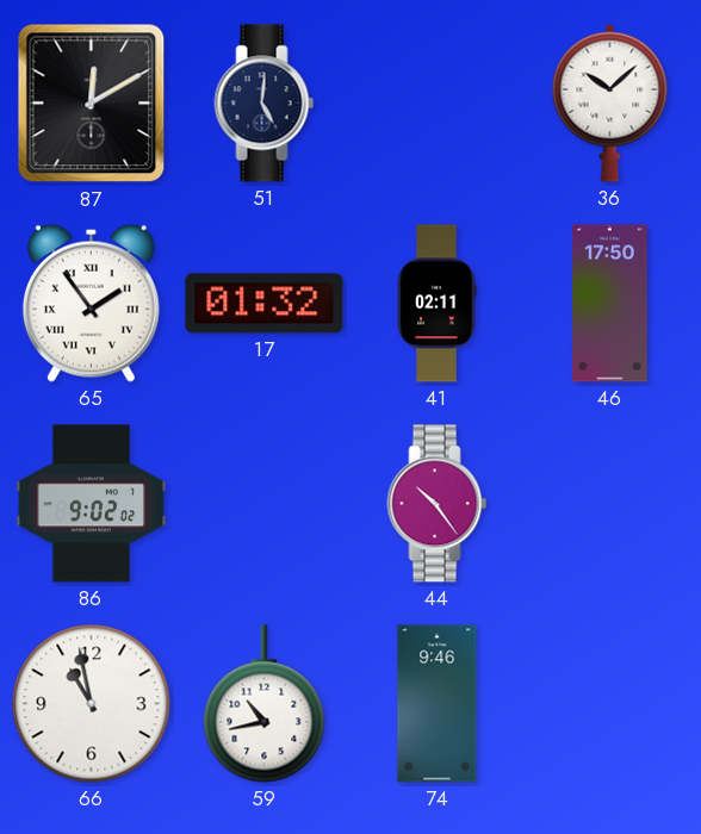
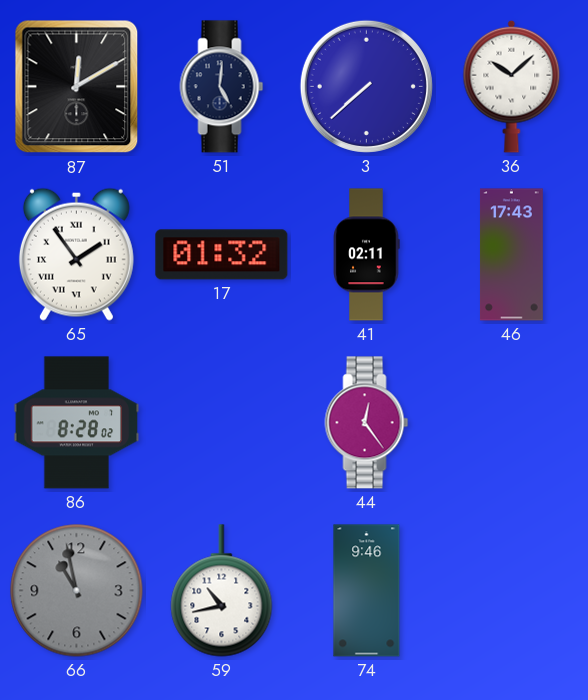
3: none -> 7:38 (366, 86)
46: 17:50 -> 17:43 (511, 255)
86: 9:02 -> 8:28 (77, 423)
44: 10:24 -> 12:24 (367, 423)
66 dial: white -> grey (77, 591)
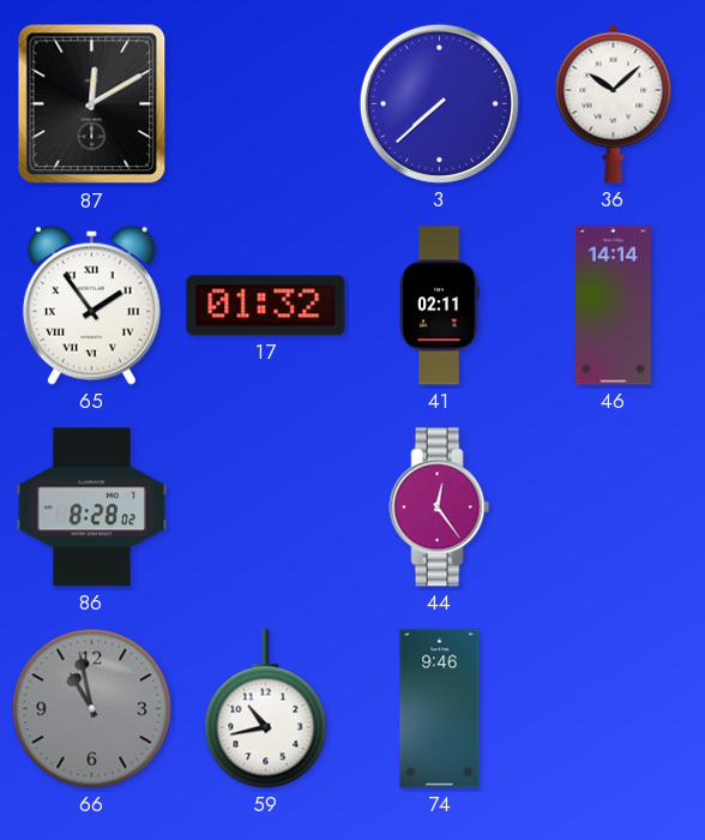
51: 5:01 -> none (222, 87)
46: 17:43 -> 14:14 (613, 306)
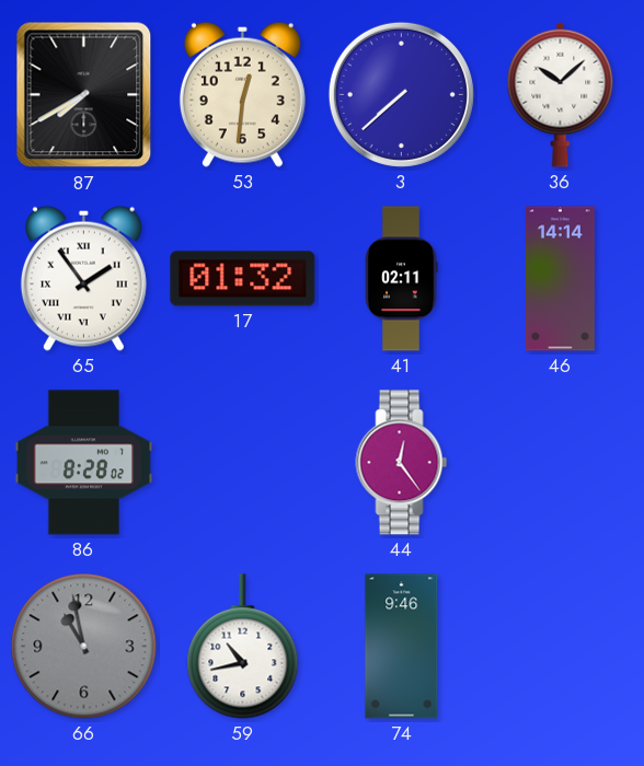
87: 12:10 -> 7:40 (84, 95)
53: none -> 12:31 (242, 94)
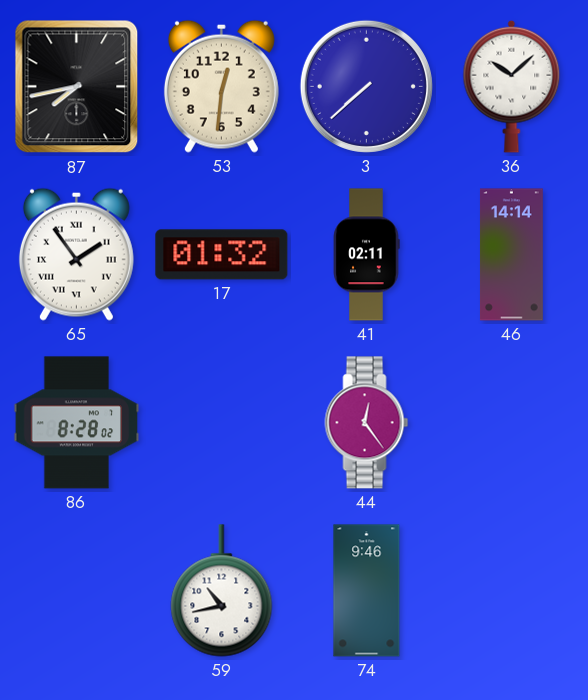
87: 7:40 -> 7:43 (77, 87)
66: 10:58 -> none (84, 647)
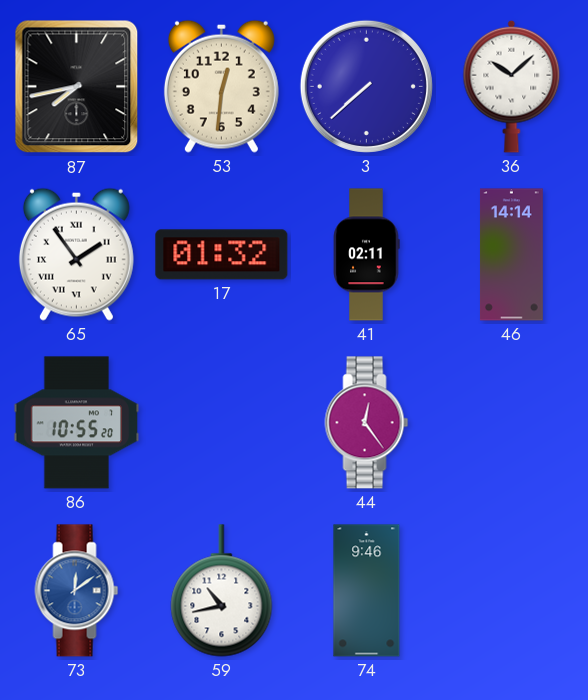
86: 8:28 -> 10:55 (77, 423)
73: none -> 12:09 (77, 591)
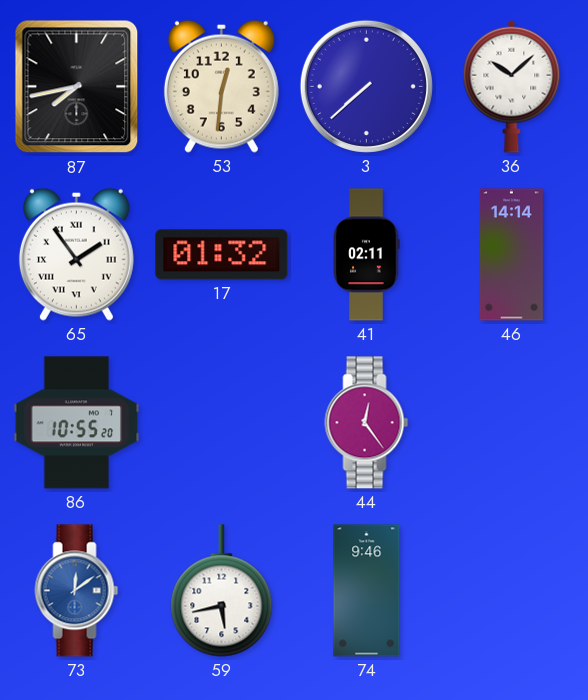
59: 10:43 -> 5:43 (222, 591)
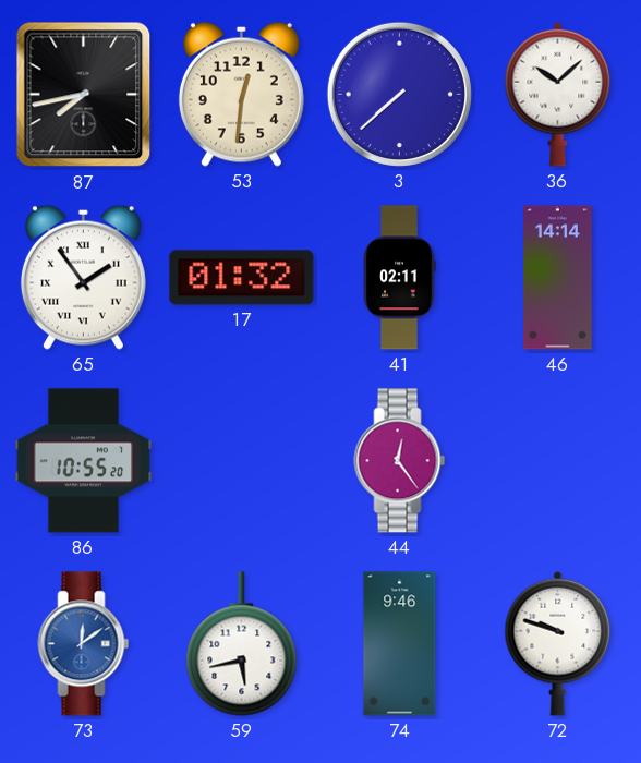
72: none -> 9:48 (558, 643)
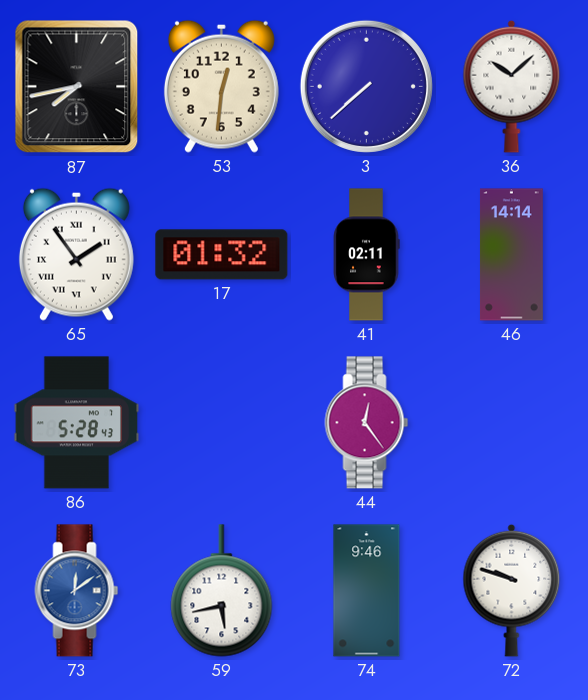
86: 10:55 -> 5:28 (77, 423)
